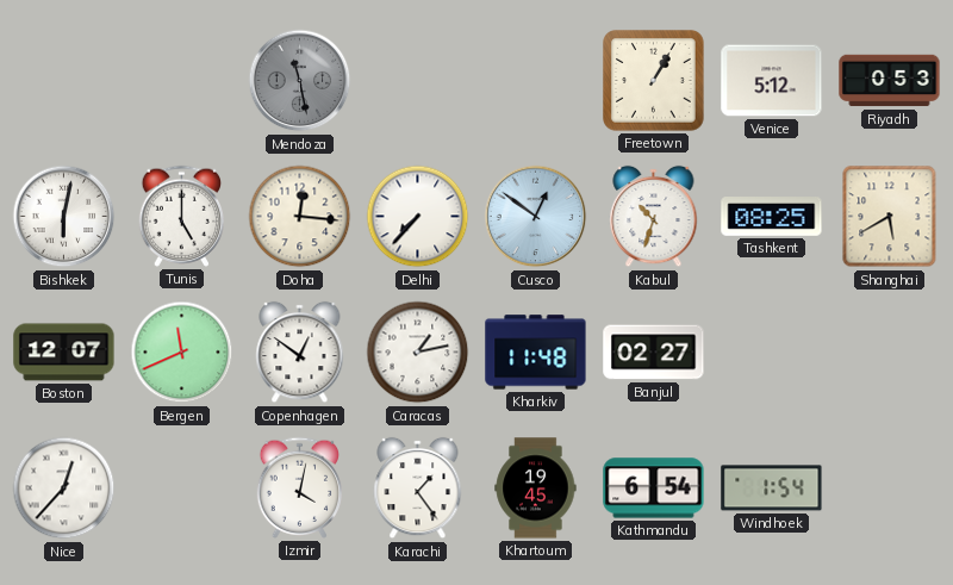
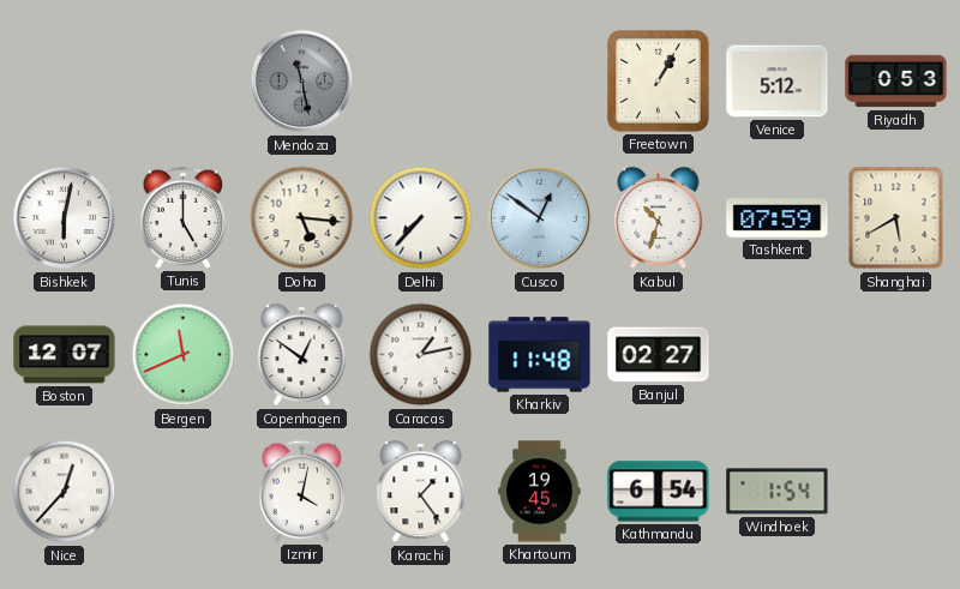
Doha: 12:16 -> 5:16 (302, 218)
Tashkent: 08:25 -> 07:59 (778, 218)
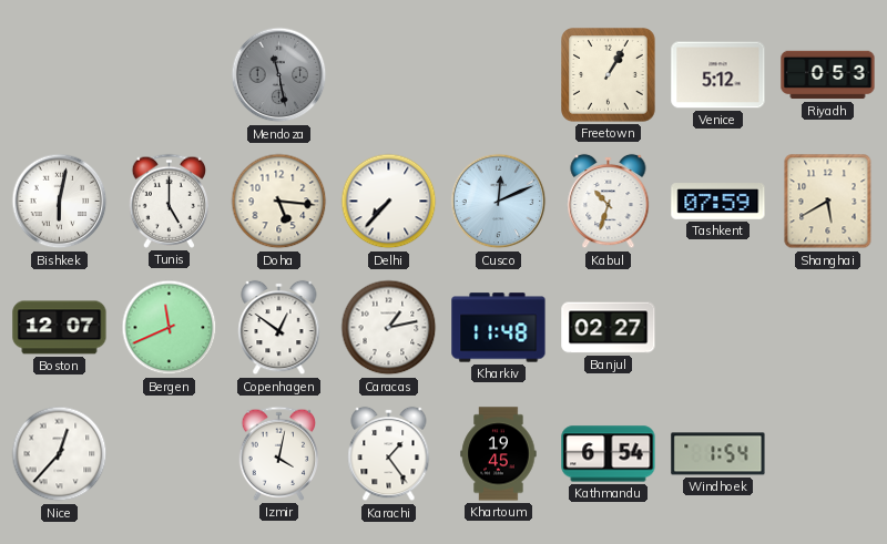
Cusco: 12:51 -> 12:11 (499, 202)
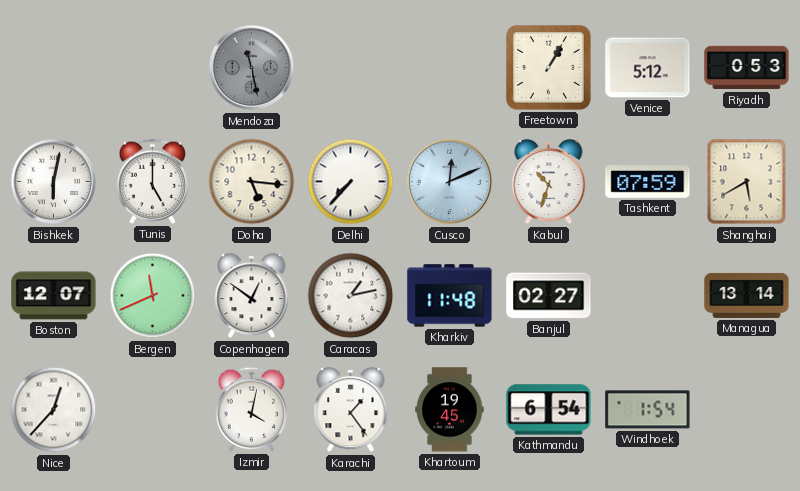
Managua: none -> 13:14 (747, 295)
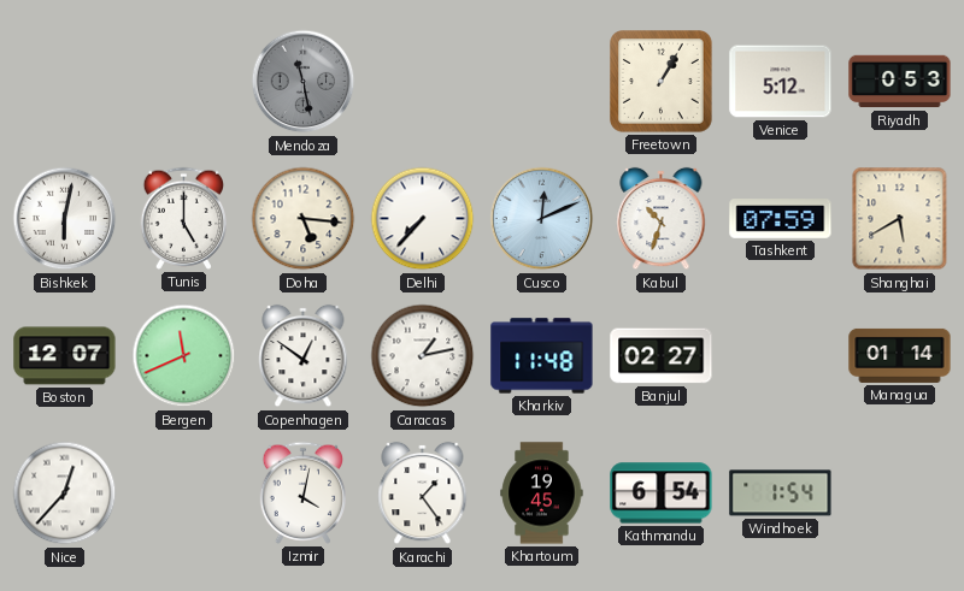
Managua: 13:14 -> 01:14 (900, 355)
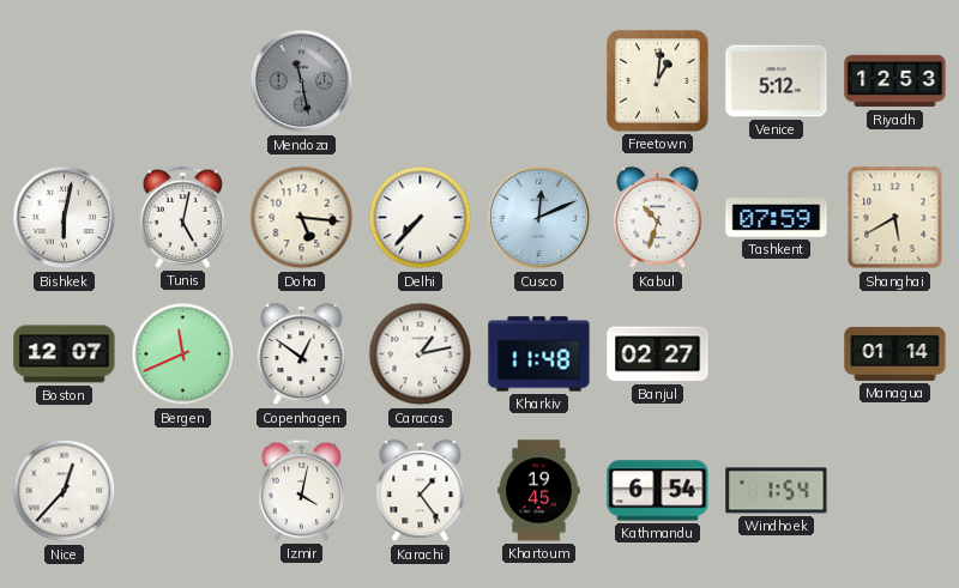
Freetown: 1:05 -> 1:01 (658, 81)
Riyadh: 0:53 -> 12:53 (895, 81)
Tunis: 5:00 -> 5:02 (183, 217)
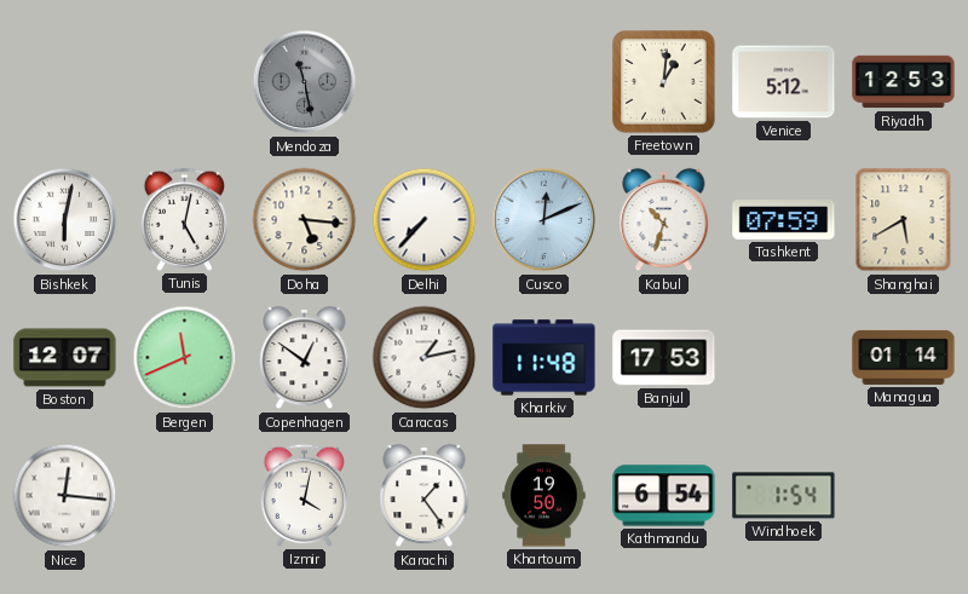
Banjul: 02:27 -> 17:53 (664, 358)
Nice: 12:37 -> 12:16 (65, 496)
Khartoum: 19:45 -> 19:50 (544, 496)
